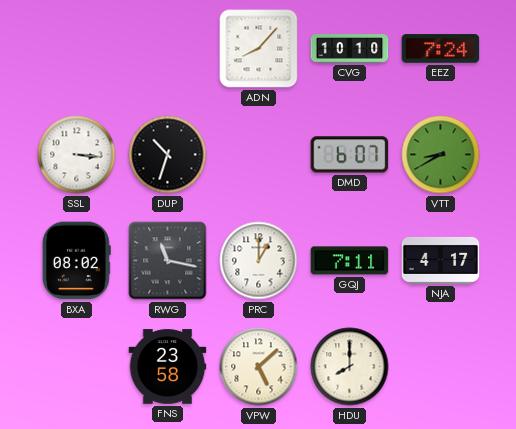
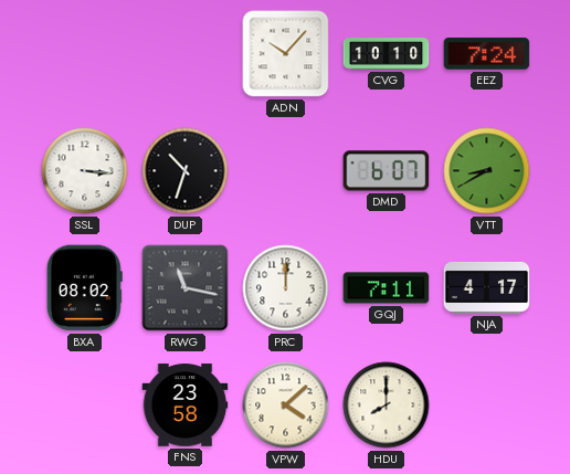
ADN: 8:07 -> 10:07 (286, 54)
PRC: 1:00 -> 12:00 (286, 288)
VPW: 5:08 -> 4:08 (286, 405)
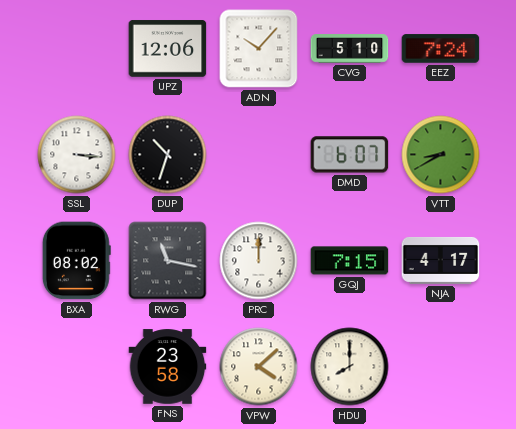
UPZ: none -> 12:06 (168, 49)
CVG: 10:10 -> 5:10 (350, 49)
GQJ: 7:11 -> 7:15 (350, 261)
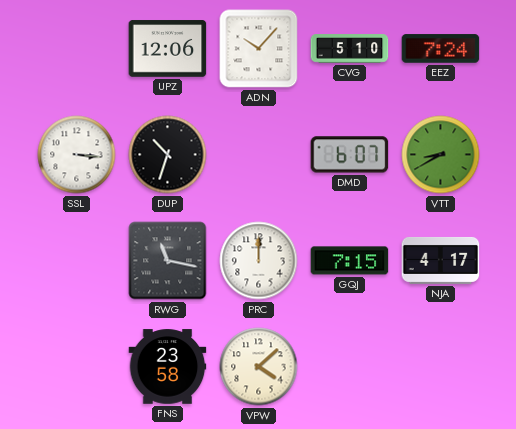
BXA: 08:02 -> none (76, 261)
HDU: 8:00 -> none (350, 367)
